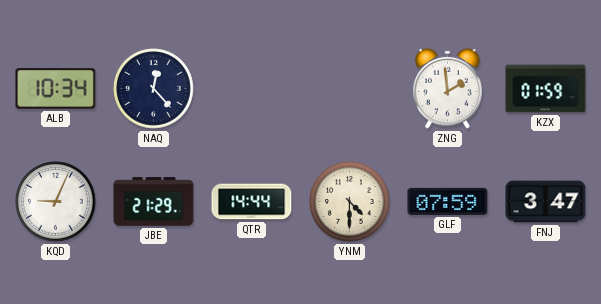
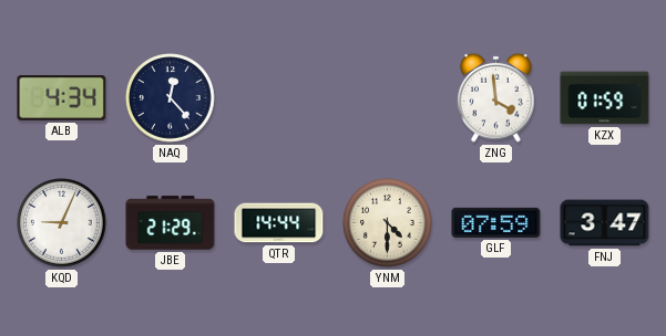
ALB: 10:34 -> 4:34 (62, 98)
ZNG: 1:59 -> 3:59 (496, 97)
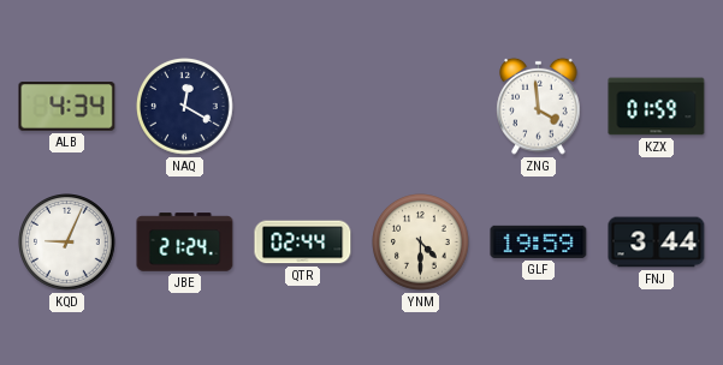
NAQ: 12:23 -> 12:20 (185, 107)
JBE: 21:29 -> 21:24 (185, 243)
QTR: 14:44 -> 02:44 (303, 243)
GLF: 07:59 -> 19:59 (539, 241)
FNJ: 3:47 -> 3:44 (657, 243)
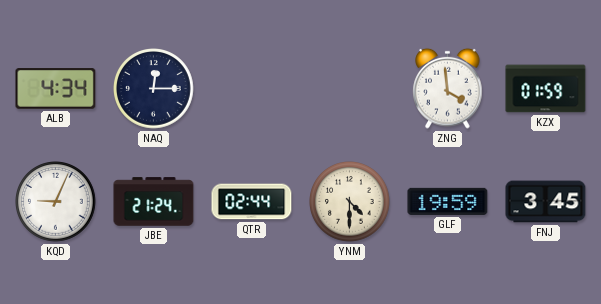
NAQ: 12:20 -> 12:15 (154, 89)
FNJ: 3:44 -> 3:45 (546, 202)
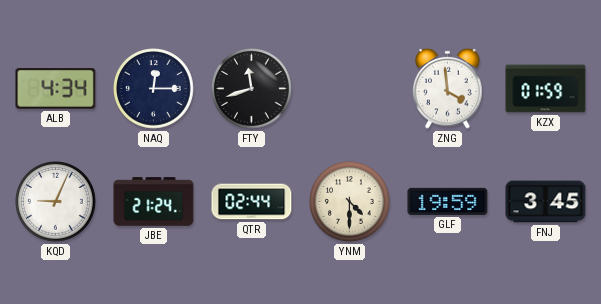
FTY: none -> 11:42 (252, 89)
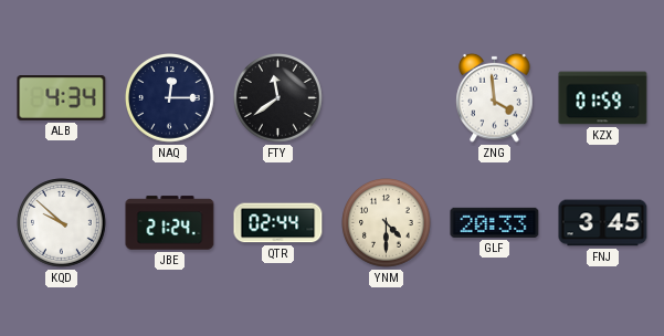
FTY: 11:42 -> 11:39 (278, 98)
KQD: 9:04 -> 9:52 (62, 223)
GLF: 19:59 -> 20:33 (495, 222)
